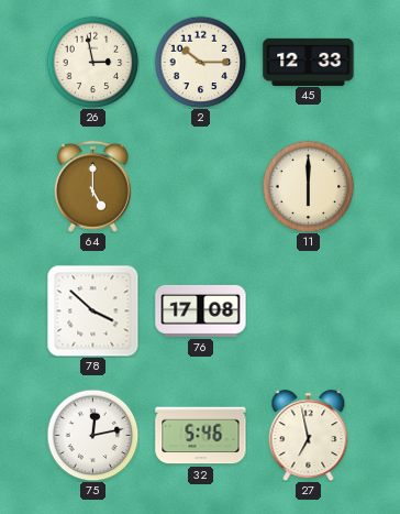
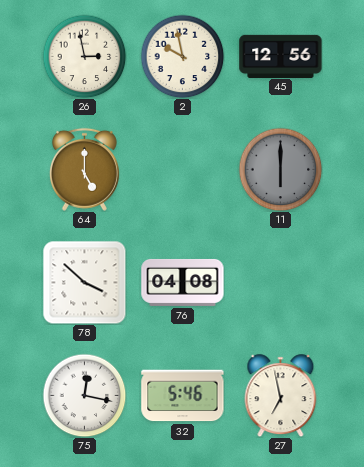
2: 10:15 -> 9:58 (182, 56)
45: 12:33 -> 12:56 (281, 56)
11 dial: cream -> grey (280, 169)
76: 17:08 -> 04:08 (183, 282)
75: 12:13 -> 12:17 (84, 395)
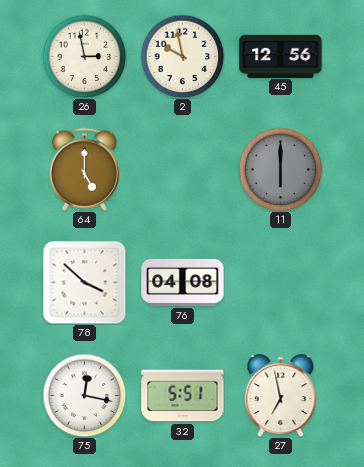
32: 5:46 -> 5:51 (183, 396)
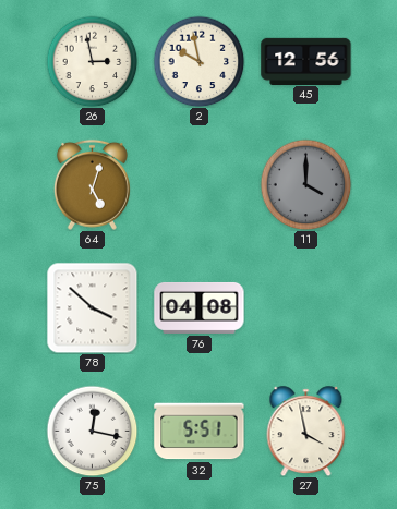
64: 5:00 -> 5:03 (92, 184)
11: 6:00 -> 4:00 (305, 184)
27: 6:58 -> 3:58 (306, 432)
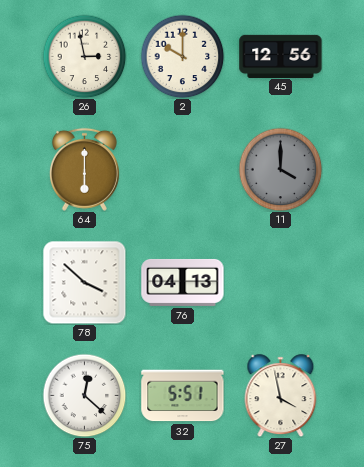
2: 9:58 -> 10:00 (182, 56)
64: 5:03 -> 6:00 (84, 169)
76: 04:08 -> 04:13 (183, 282)
75: 12:17 -> 12:22 (84, 395)
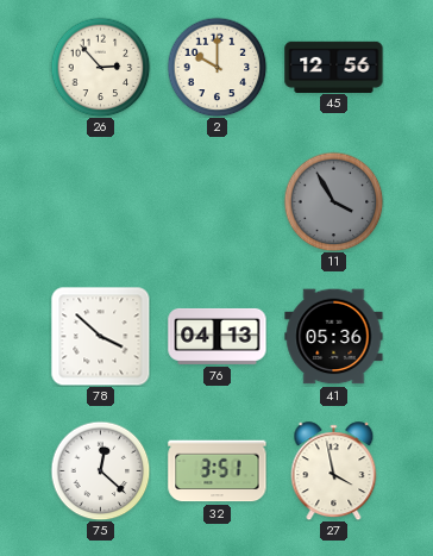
26: 2:58 -> 2:53 (100, 67)
64: 6:00 -> none (84, 169)
11: 4:00 -> 3:55 (333, 201)
41: none -> 05:36 (334, 337)
32: 5:51 -> 3:51 (218, 471)
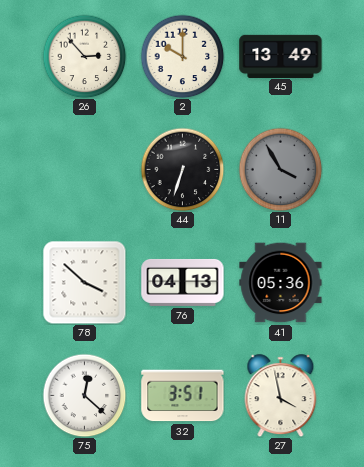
45: 12:56 -> 13:49 (281, 56)
44: none -> 6:33 (182, 169)
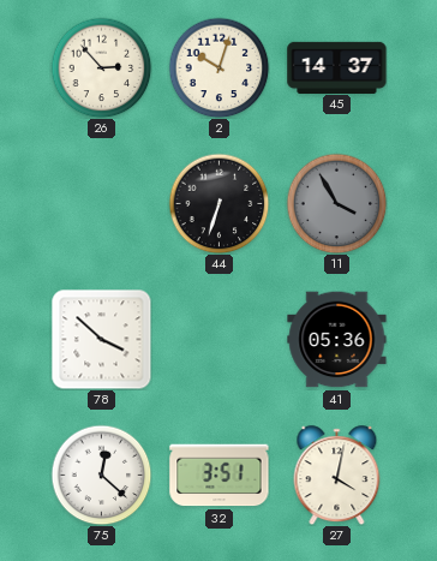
2: 10:00 -> 10:03 (218, 67)
45: 13:49 -> 14:37 (337, 67)
76: 04:13 -> none (183, 282)
27: 3:58 -> 4:02 (337, 476)
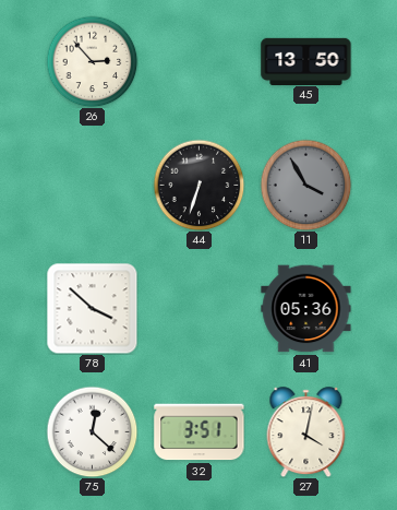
2: 10:03 -> none (218, 67)
45: 14:37 -> 13:50 (306, 61)
